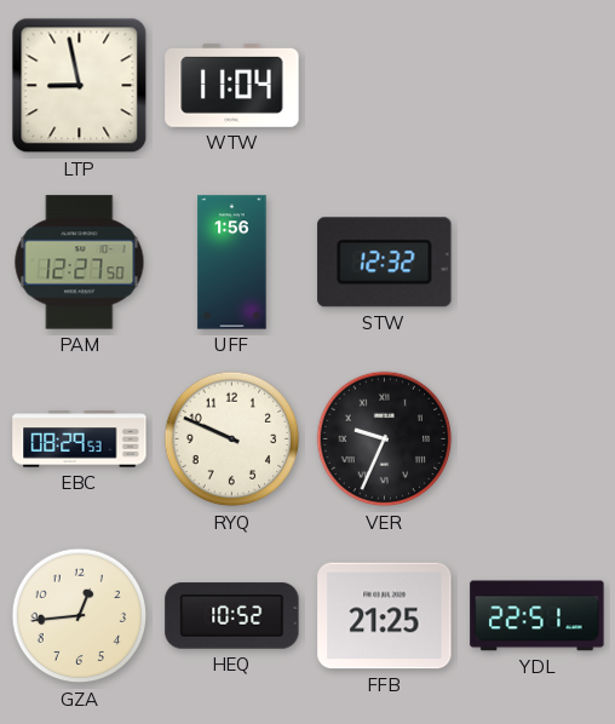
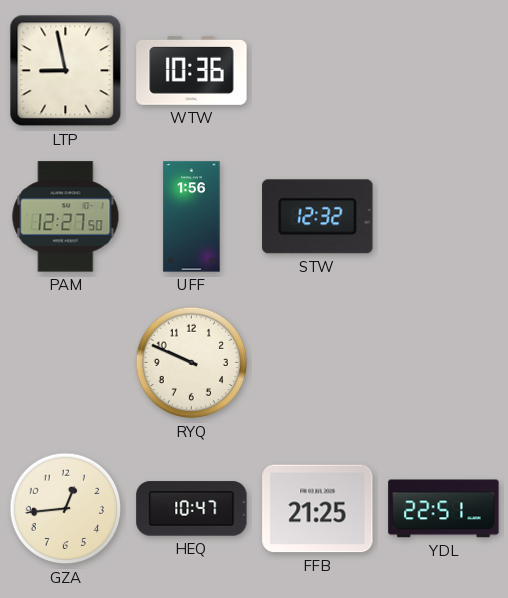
WTW: 11:04 -> 10:36 (192, 70)
EBC: 08:29 -> none (80, 439)
VER: 9:34 -> none (385, 439)
HEQ: 10:52 -> 10:47 (192, 509)
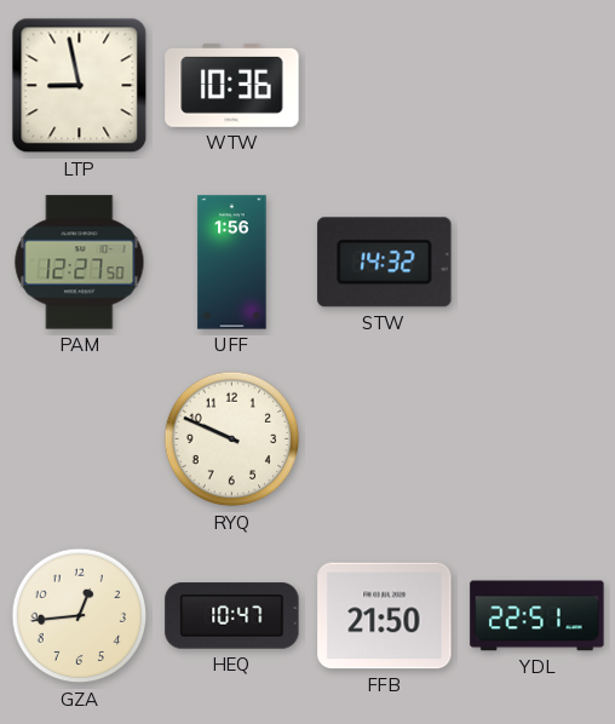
STW: 12:32 -> 14:32 (385, 263)
FFB: 21:25 -> 21:50 (385, 616)
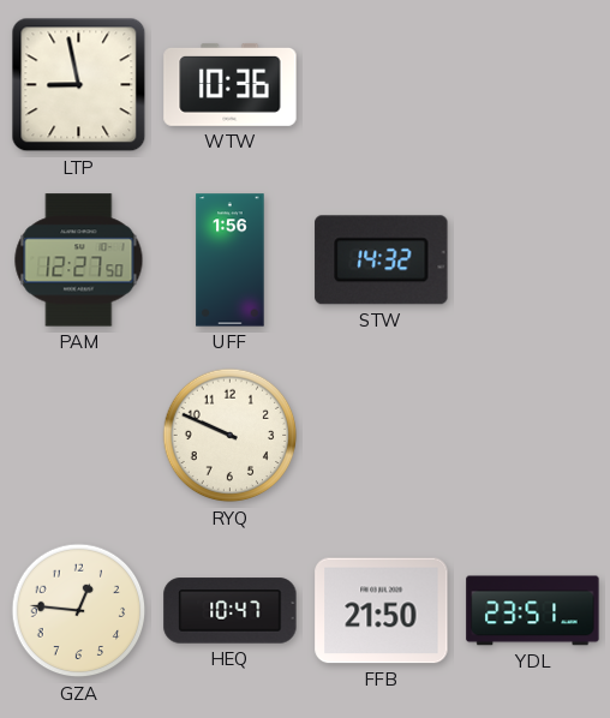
GZA: 12:44 -> 12:46 (79, 611)
YDL: 22:51 -> 23:51 (533, 611)
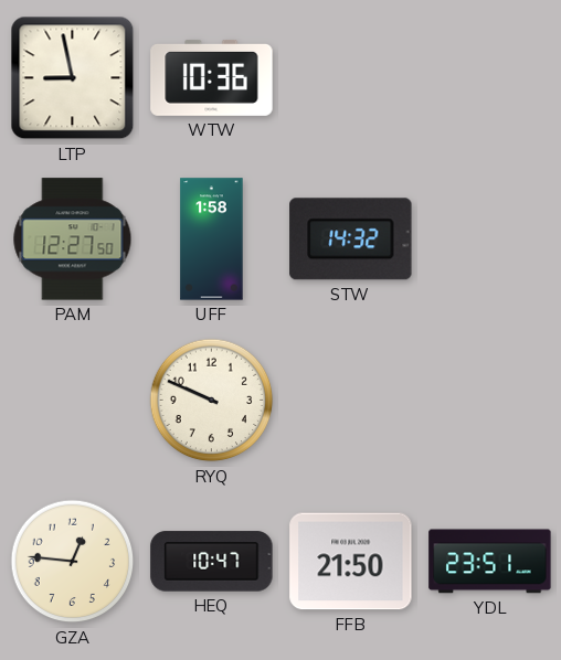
UFF: 1:56 -> 1:58 (212, 239)
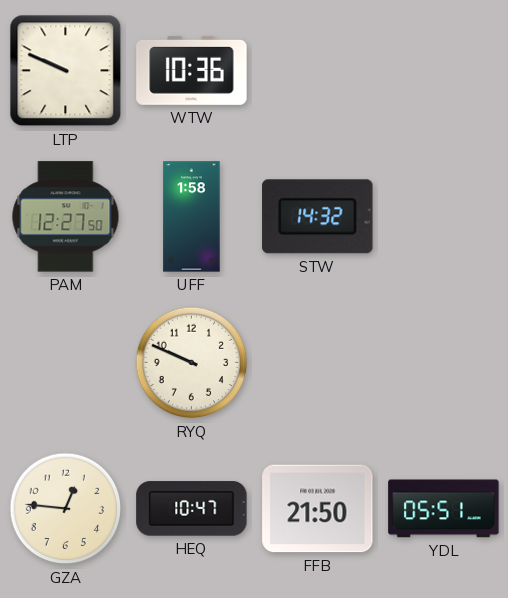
LTP: 8:58 -> 9:49 (66, 71)
YDL: 23:51 -> 05:51 (444, 509)
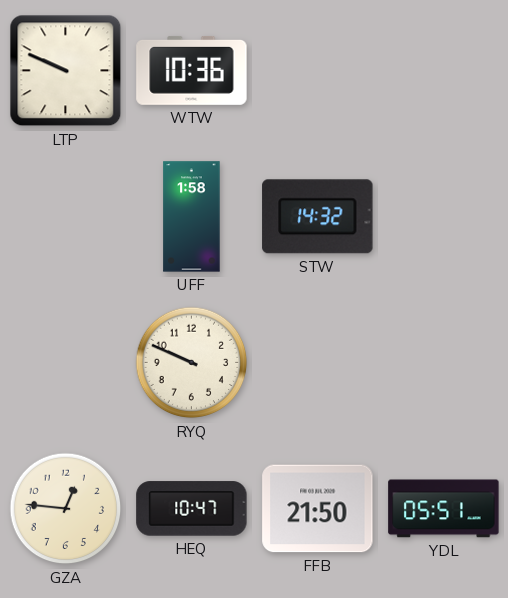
PAM: 12:27 -> none (66, 217)
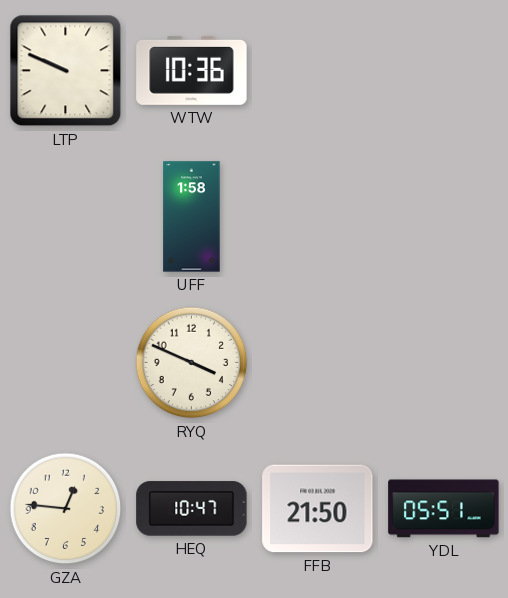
STW: 14:32 -> none (318, 217)
RYQ: 9:49 -> 3:49 (192, 363)
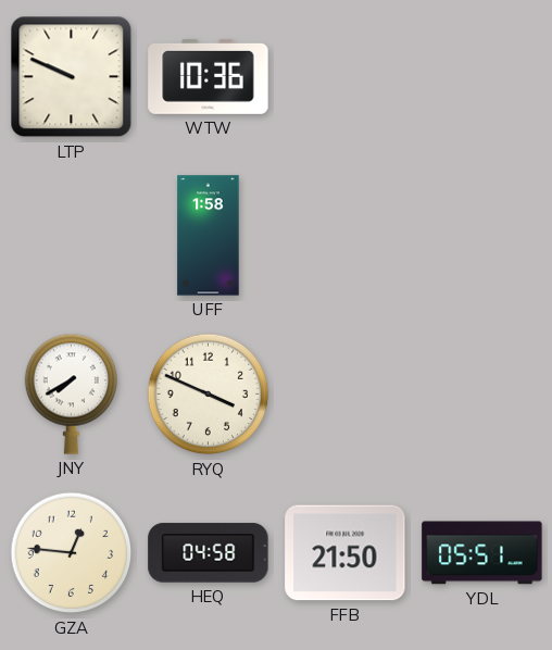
JNY: none -> 7:40 (71, 393)
HEQ: 10:47 -> 04:58 (209, 553)
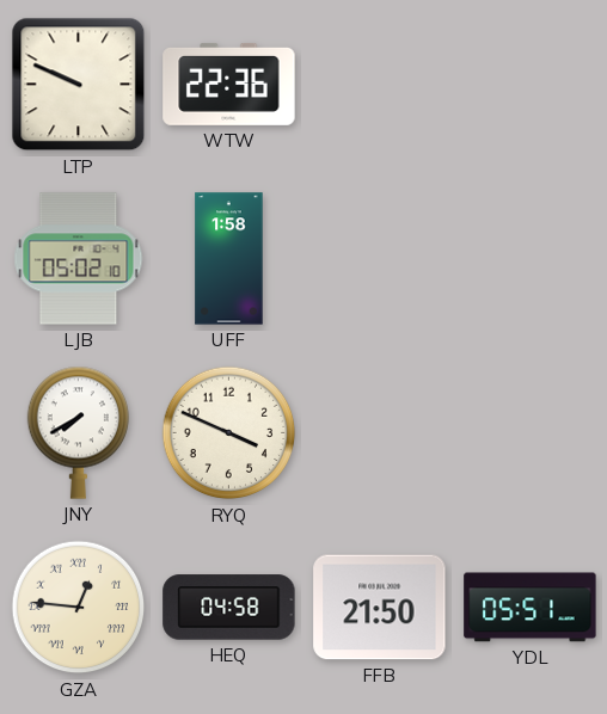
WTW: 10:36 -> 22:36 (229, 84)
LJB: none -> 05:02 (79, 259)
GZA numerals: Arabic -> Roman (79, 608)
